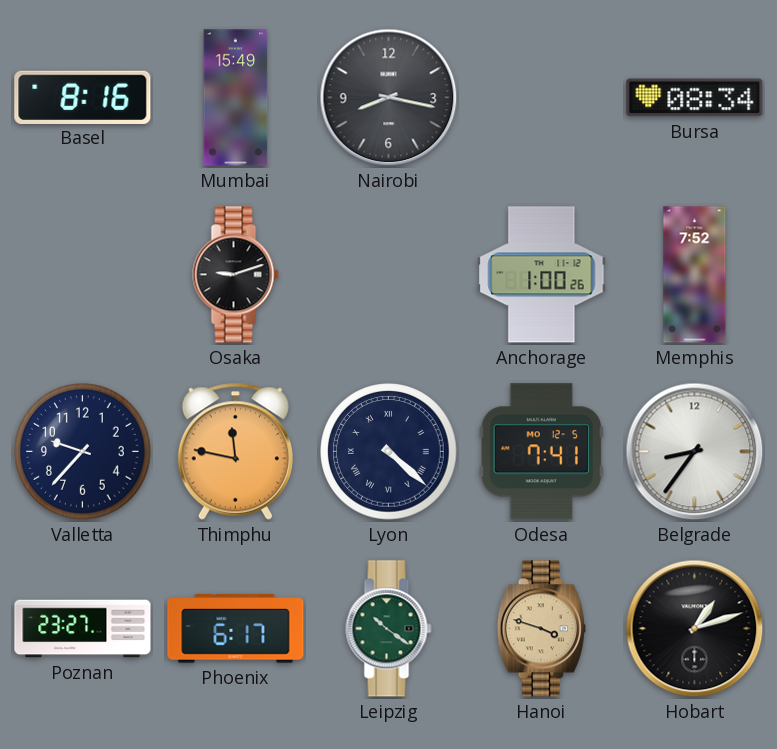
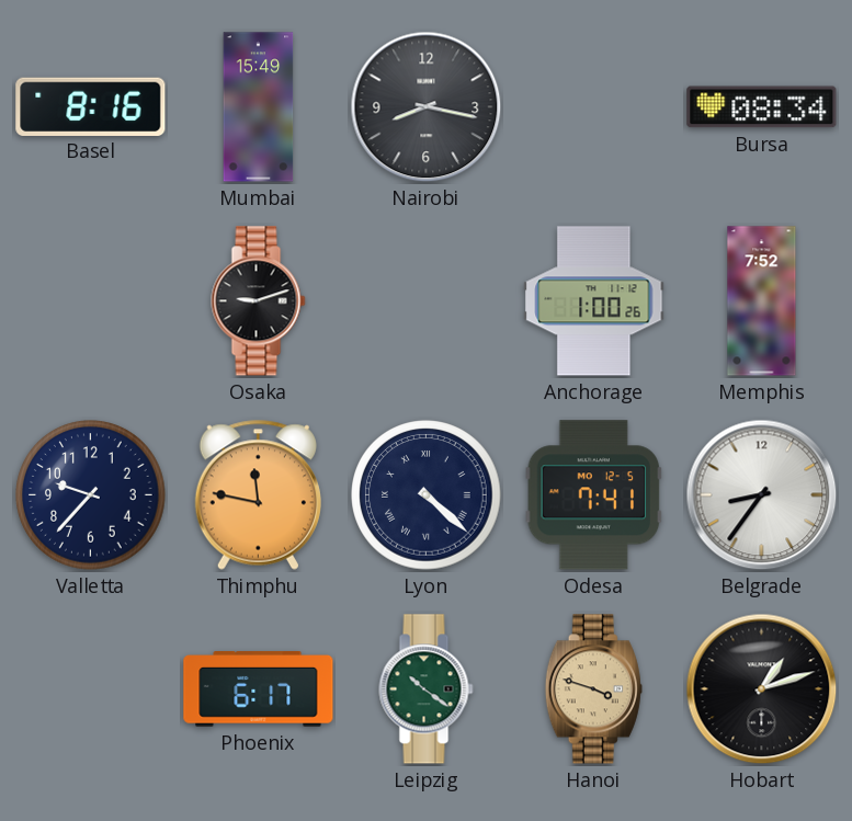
Poznan: 23:27 -> none (83, 629)
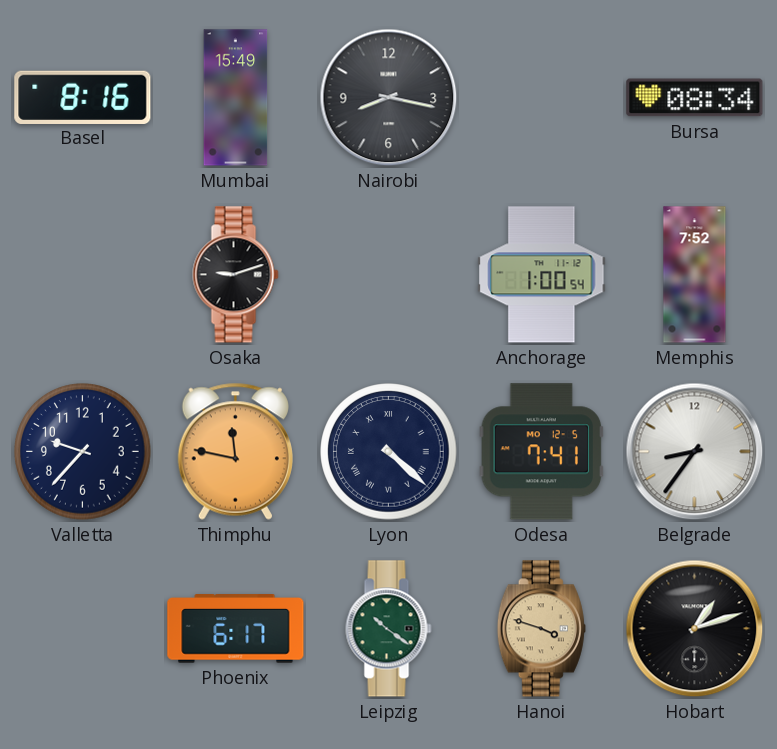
Anchorage: 1:00:26 -> 1:00:54 (542, 275)
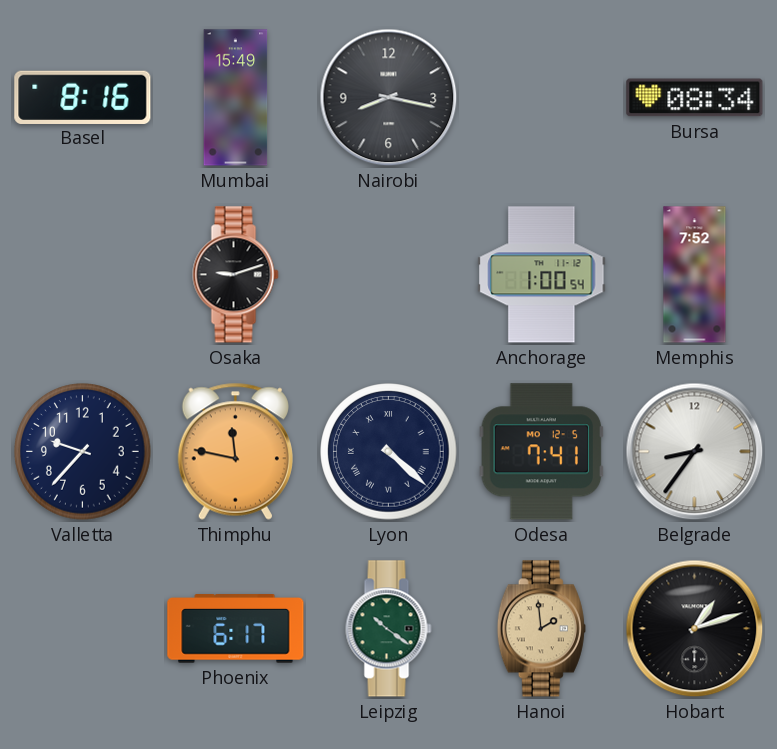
Hanoi: 3:48 -> 1:59 (541, 629)
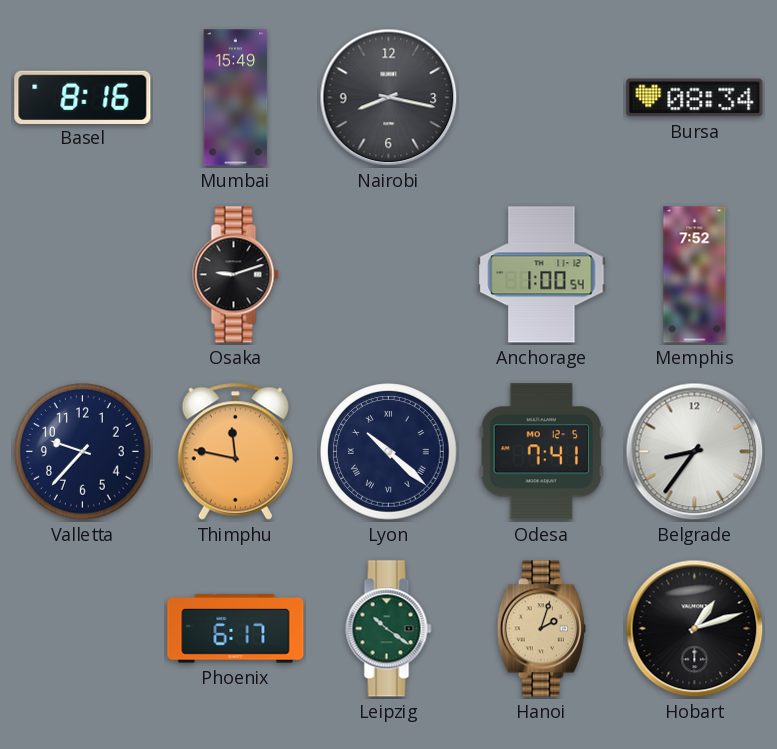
Lyon: 4:22 -> 10:22 (389, 452)
Hanoi: 1:59 -> 2:03 (541, 629)
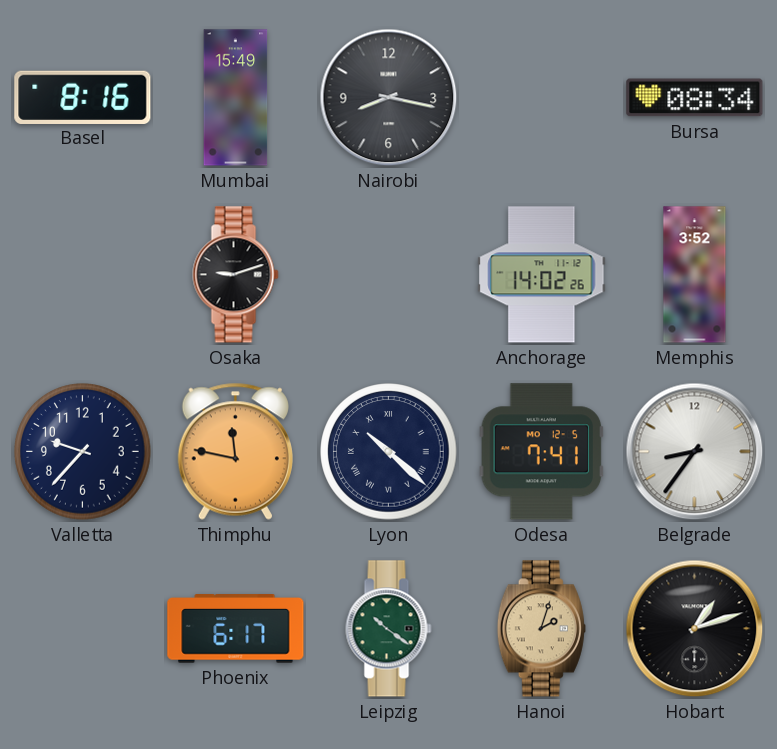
Anchorage: 1:00 -> 14:02 (542, 275)
Memphis: 7:52 -> 3:52 (695, 275)
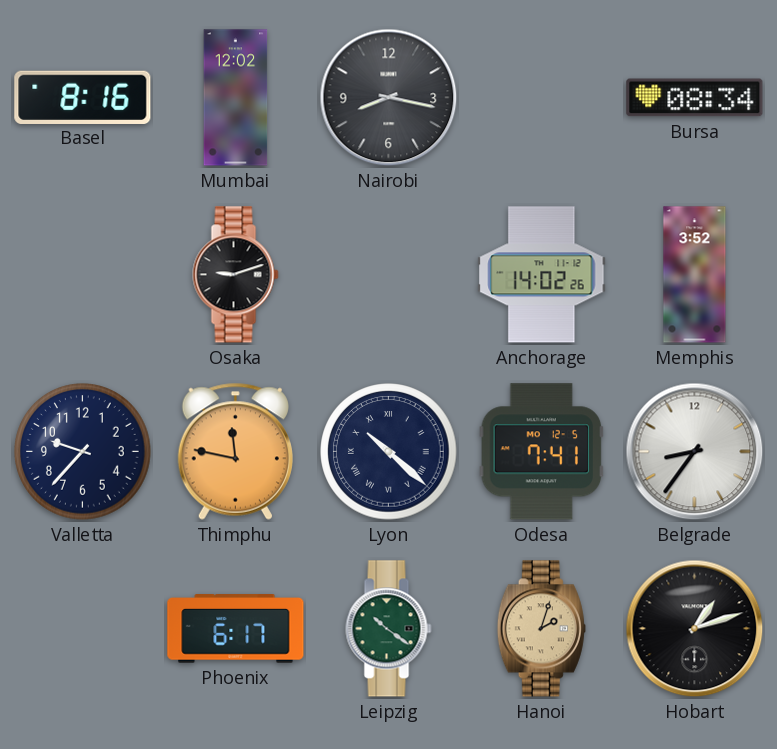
Mumbai: 15:49 -> 12:02 (236, 98)
